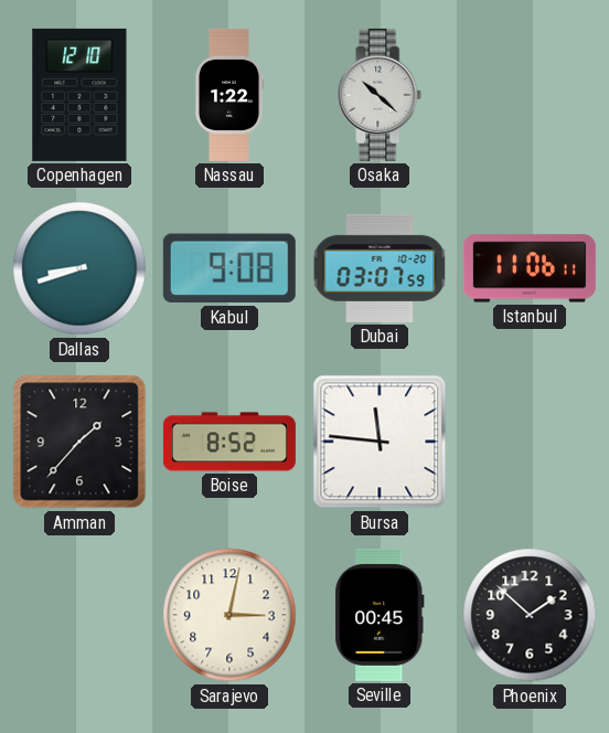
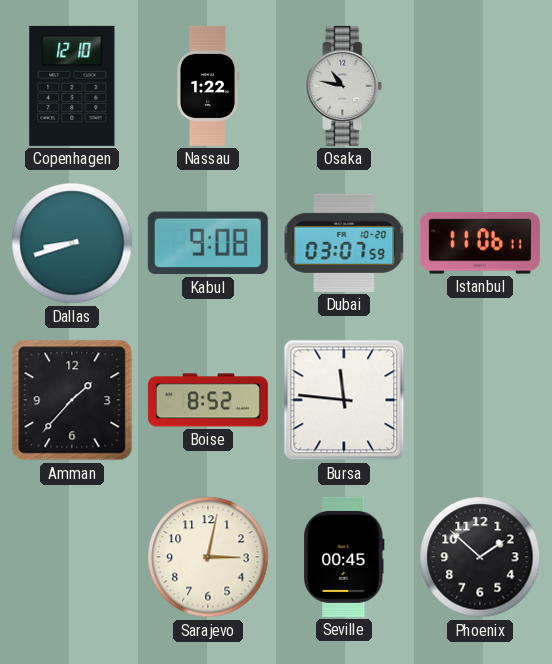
Osaka: 10:22 -> 10:47 (344, 86)
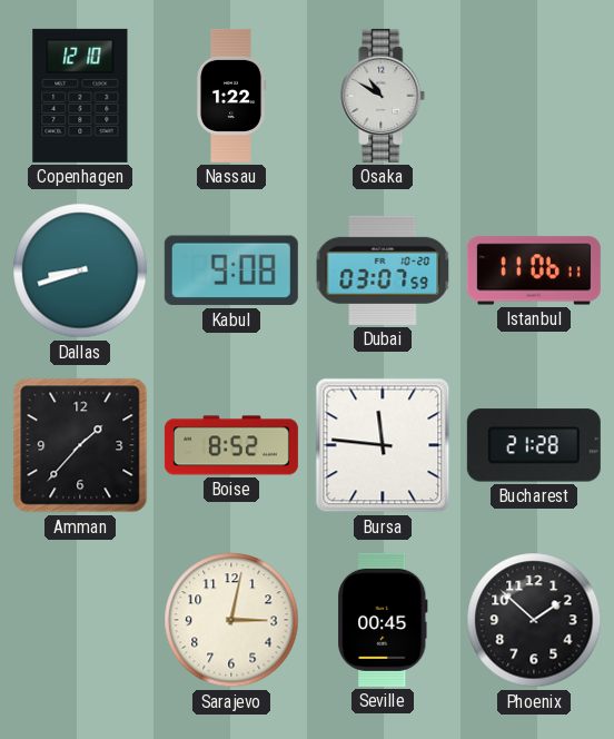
Osaka: 10:47 -> 10:50 (383, 96)
Bucharest: none -> 21:28 (534, 445)
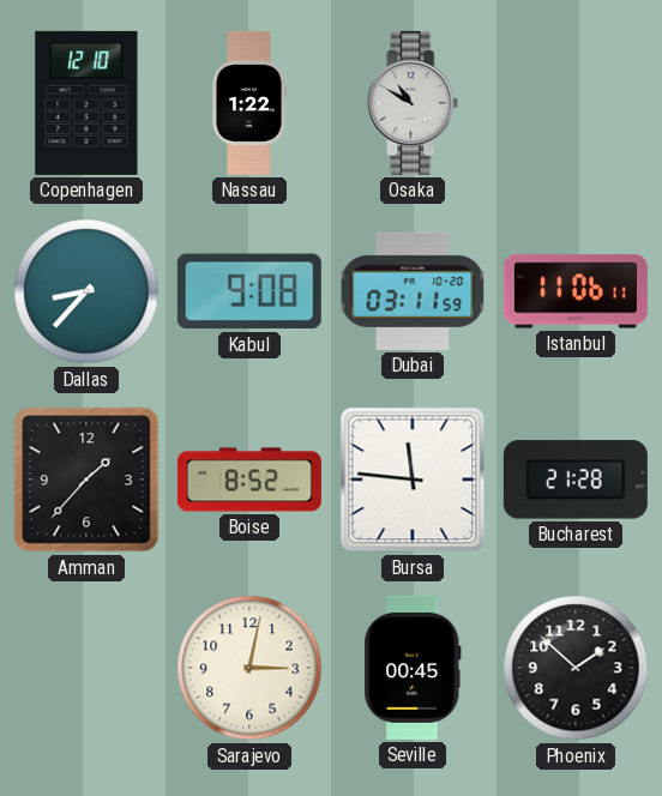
Dallas: 8:42 -> 8:37 (86, 291)
Dubai: 03:07 -> 03:11 (413, 291)
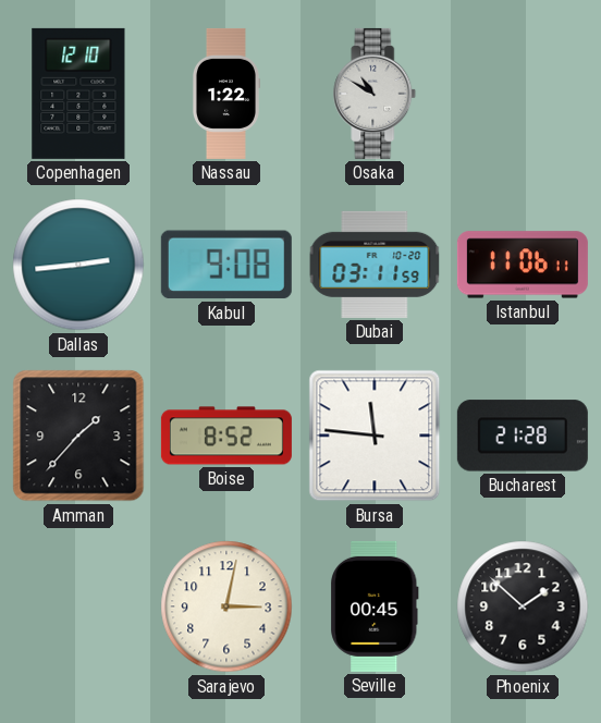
Dallas: 8:37 -> 2:44 (78, 265)
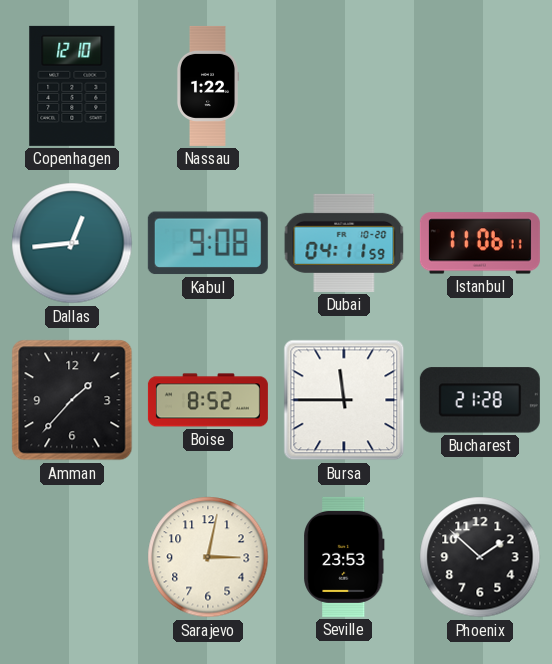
Osaka: 10:50 -> none (375, 94)
Dallas: 2:44 -> 12:44 (72, 243)
Dubai: 03:11 -> 04:11 (344, 243)
Bursa: 11:46 -> 11:45 (344, 400)
Seville: 00:45 -> 23:53 (344, 557)
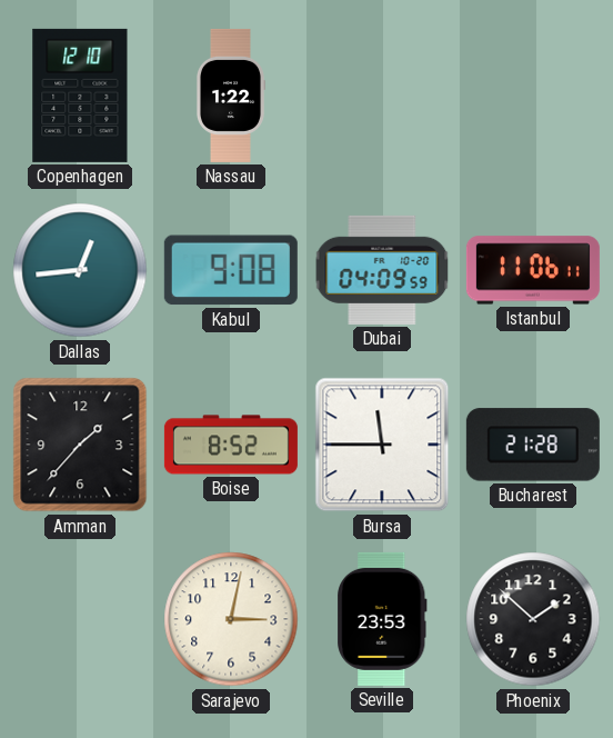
Dubai: 04:11 -> 04:09 (382, 270)
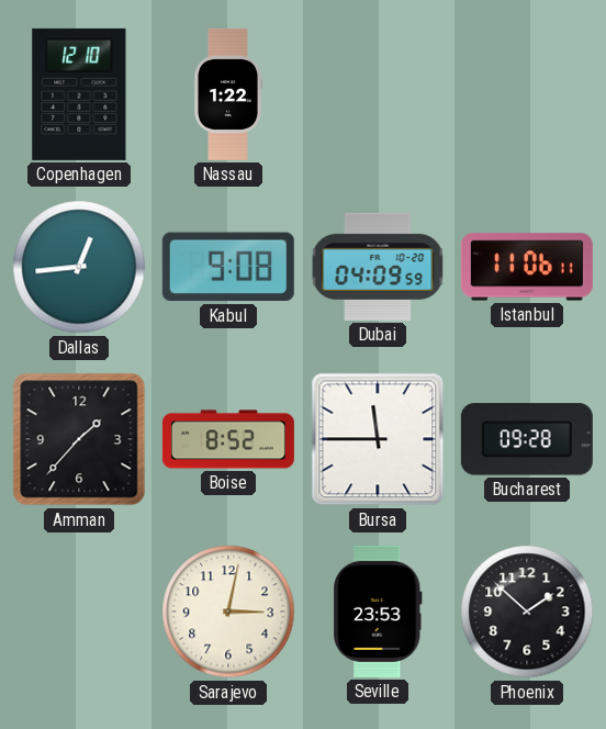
Bucharest: 21:28 -> 09:28 (527, 439)
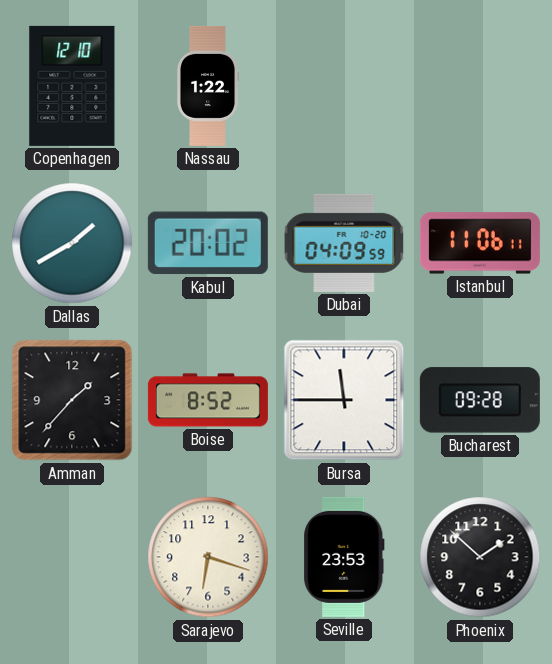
Dallas: 12:44 -> 1:40 (72, 243)
Kabul: 9:08 -> 20:02 (208, 243)
Sarajevo: 3:02 -> 6:18 (208, 557)
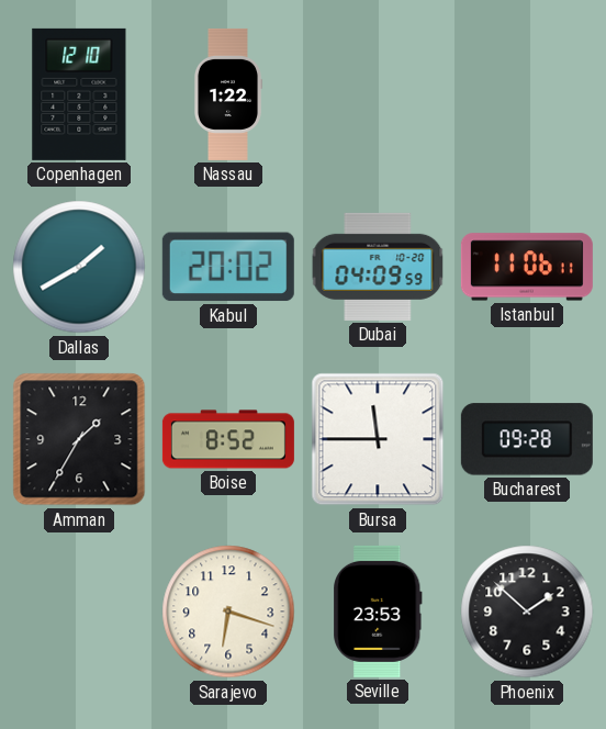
Amman: 1:37 -> 1:35 (79, 439)
